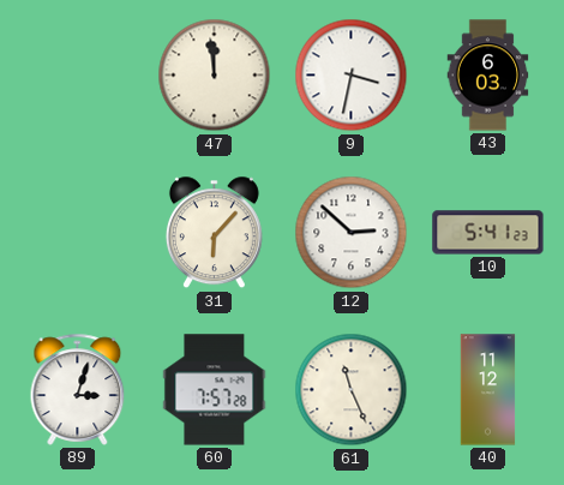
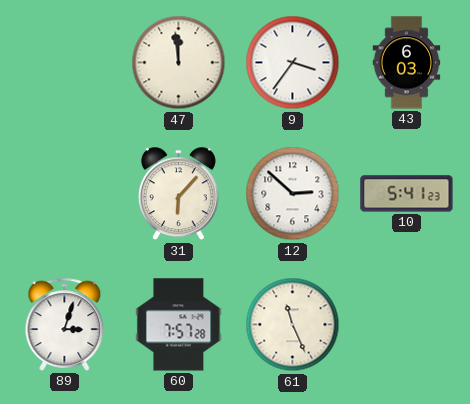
9: 3:32 -> 3:36 (293, 63)
40: 11:12 -> none (488, 390)
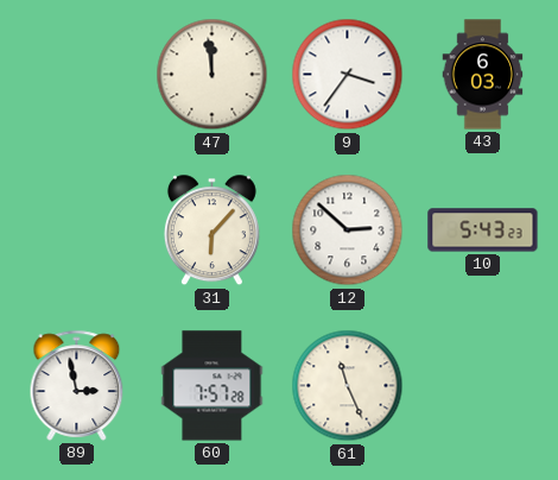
10: 5:41 -> 5:43 (483, 230)
89: 3:03 -> 2:58 (77, 385)
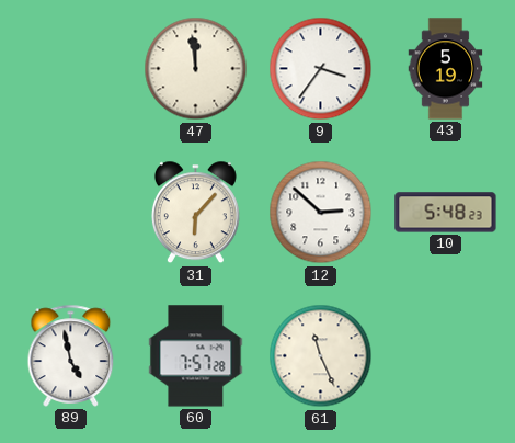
43: 6:03 -> 5:19 (446, 69)
10: 5:43 -> 5:48 (446, 213)
89: 2:58 -> 4:58 (71, 355)
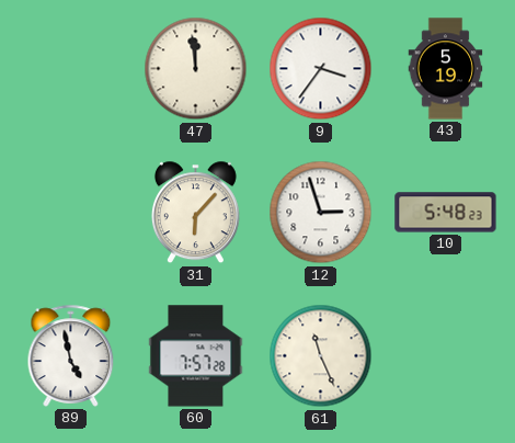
12: 2:52 -> 2:57 (321, 213)
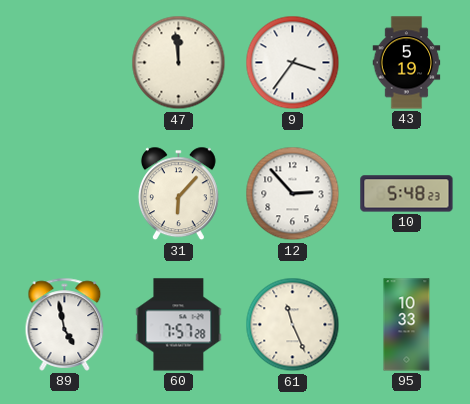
12: 2:57 -> 2:53 (293, 194)
95: none -> 10:33 (407, 325)
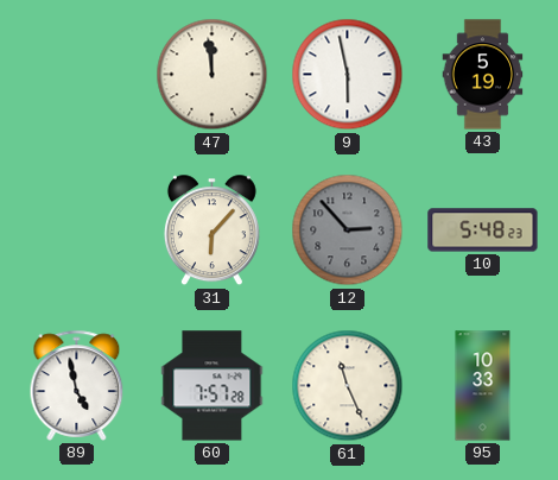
9: 3:36 -> 5:58 (348, 75)
12 dial: white -> grey (348, 230)
